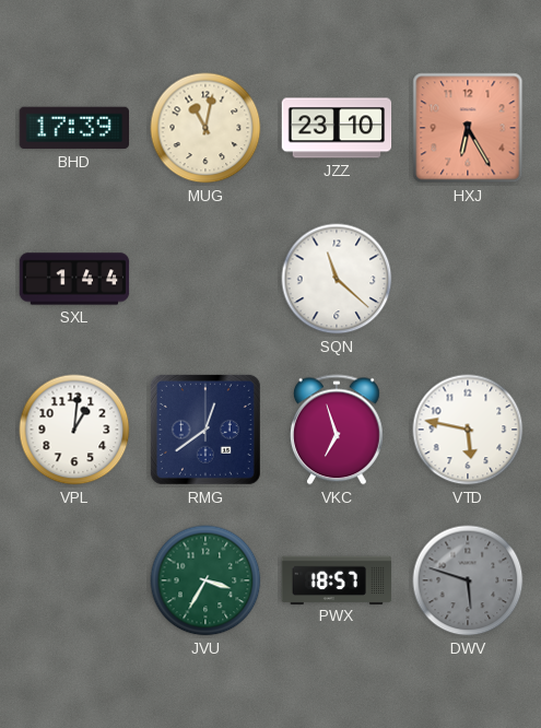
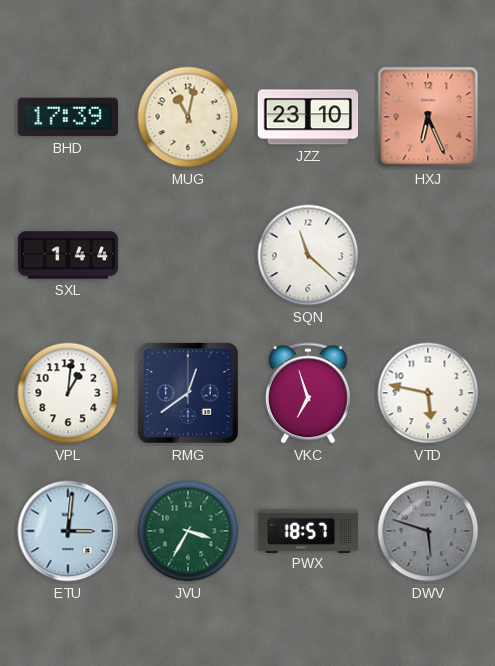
HXJ: 6:25 -> 6:26 (428, 117)
ETU: none -> 3:01 (68, 531)
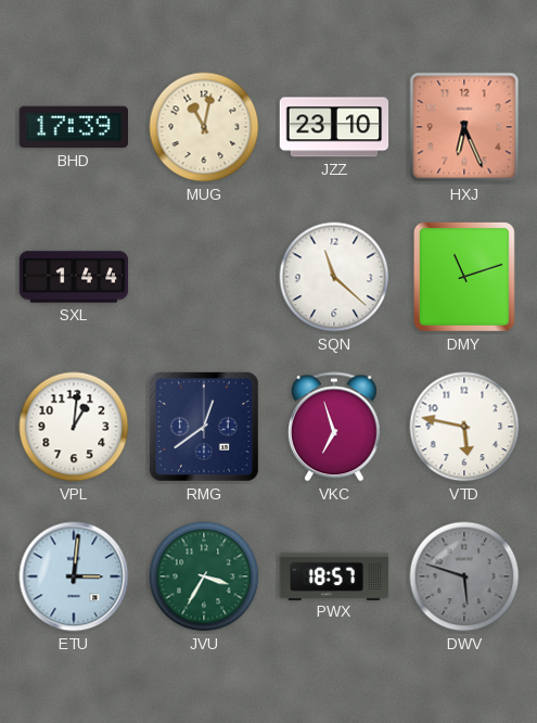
DMY: none -> 11:12 (464, 277)
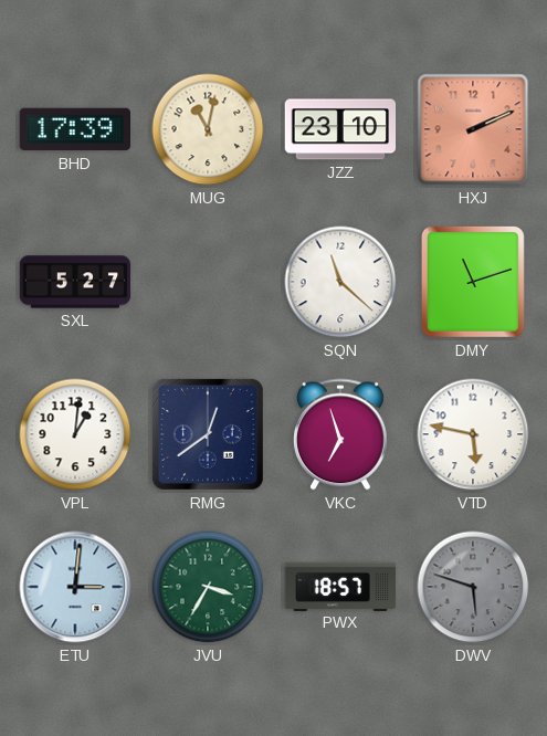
HXJ: 6:26 -> 2:11 (473, 129)
SXL: 1:44 -> 5:27 (75, 282)
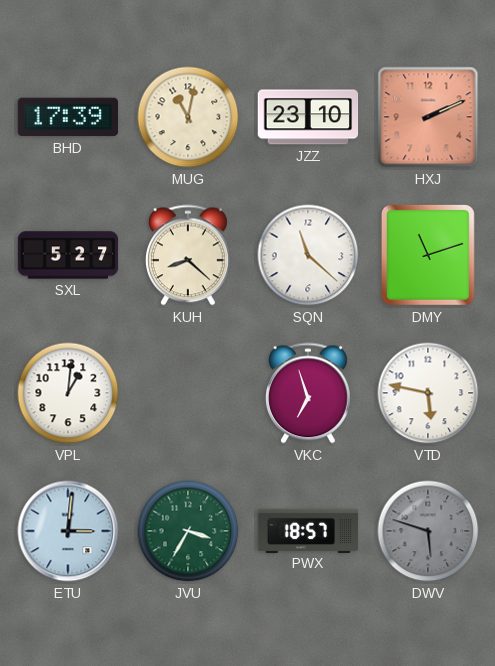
KUH: none -> 8:22 (188, 255)
RMG: 12:39 -> none (208, 434)
